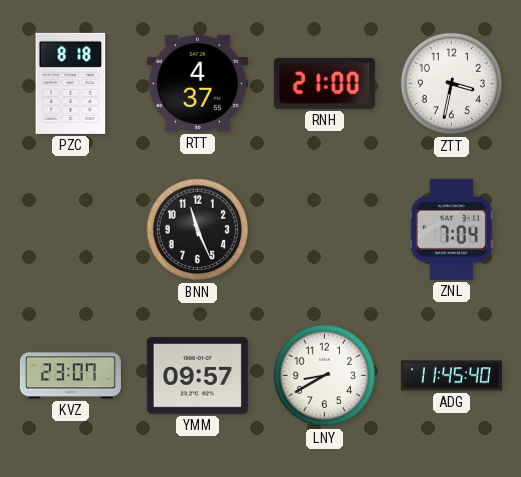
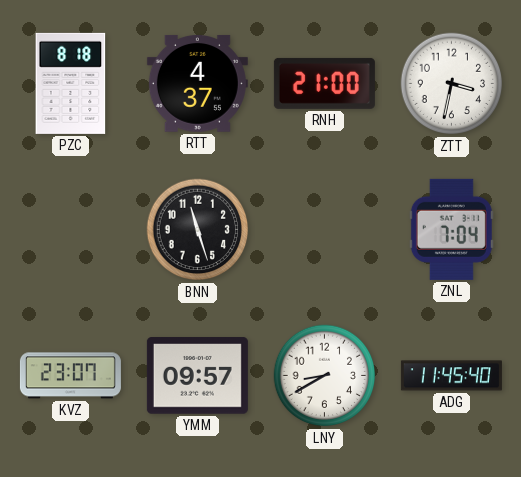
BNN: 11:26 -> 11:27 (198, 230)
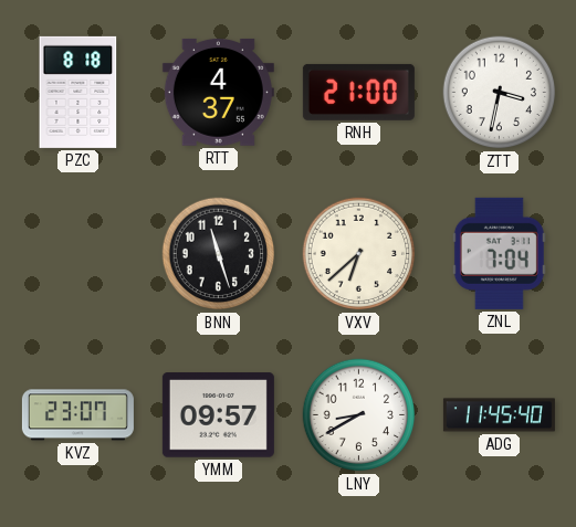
VXV: none -> 6:38 (359, 254)
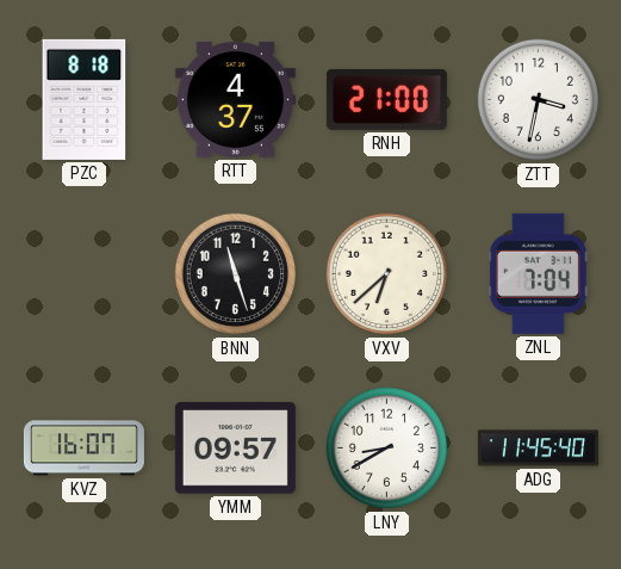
KVZ: 23:07 -> 16:07 (83, 449)
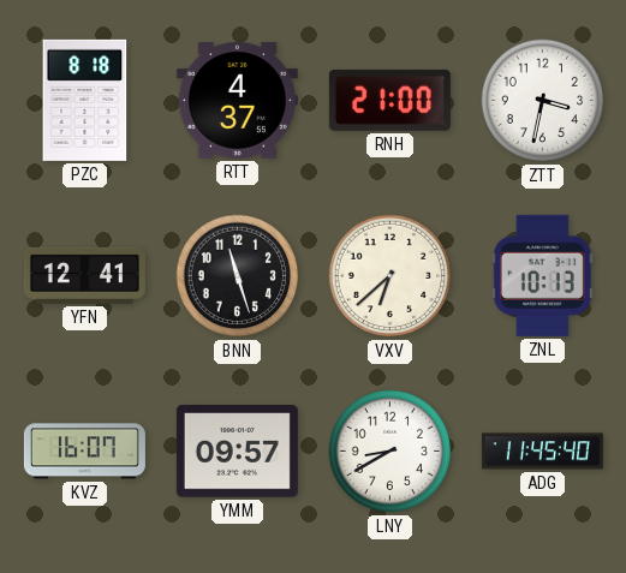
YFN: none -> 12:41 (84, 275)
ZNL: 7:04 -> 10:13 (542, 275)
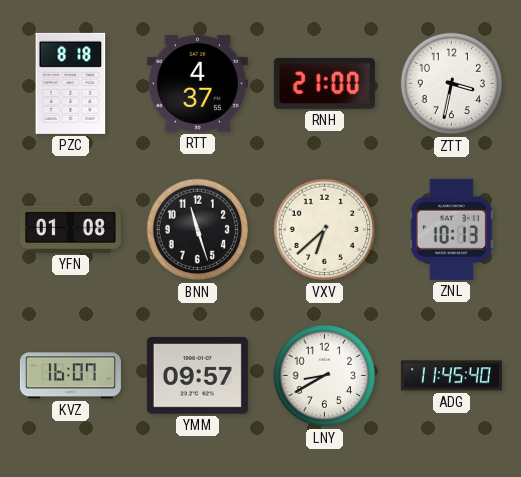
YFN: 12:41 -> 01:08 (70, 229)
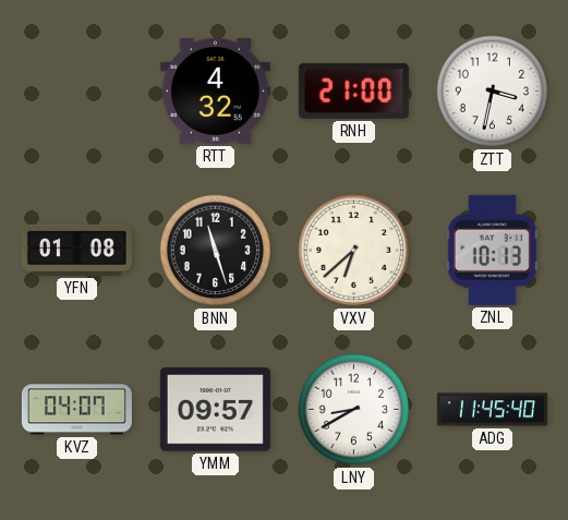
PZC: 8:18 -> none (71, 83)
RTT: 4:37 -> 4:32 (215, 92)
KVZ: 16:07 -> 04:07 (76, 410)
